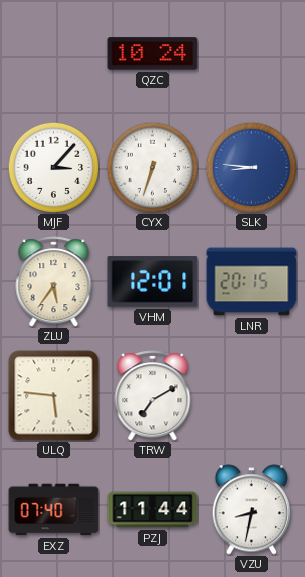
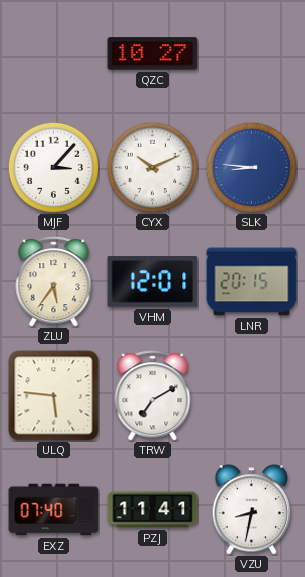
QZC: 10:24 -> 10:27 (153, 54)
CYX: 6:33 -> 10:11 (152, 167)
PZJ: 11:44 -> 11:41 (153, 510)
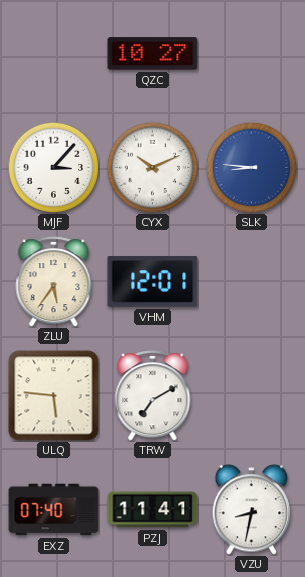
LNR: 20:15 -> none (252, 282)
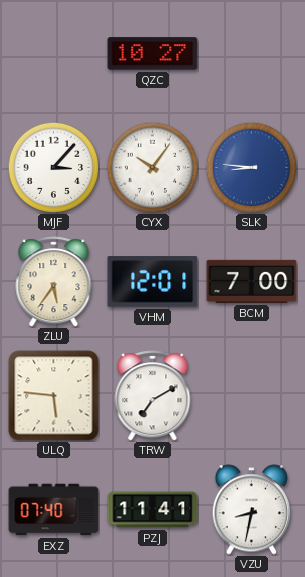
CYX: 10:11 -> 10:06 (152, 167)
BCM: none -> 7:00 (252, 281)
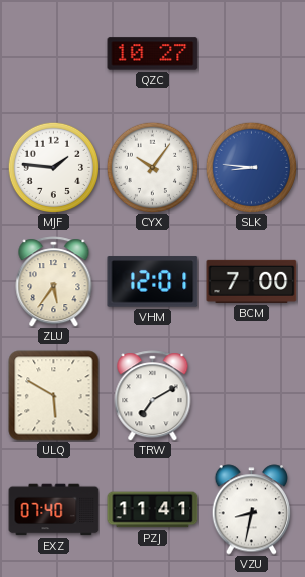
MJF: 3:07 -> 1:46 (53, 167)
ULQ: 5:46 -> 5:50 (54, 396)
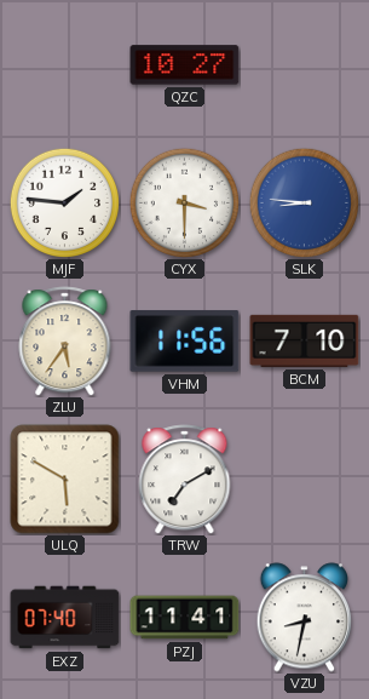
CYX: 10:06 -> 3:30 (184, 202)
VHM: 12:01 -> 11:56 (185, 342)
BCM: 7:00 -> 7:10 (305, 340)
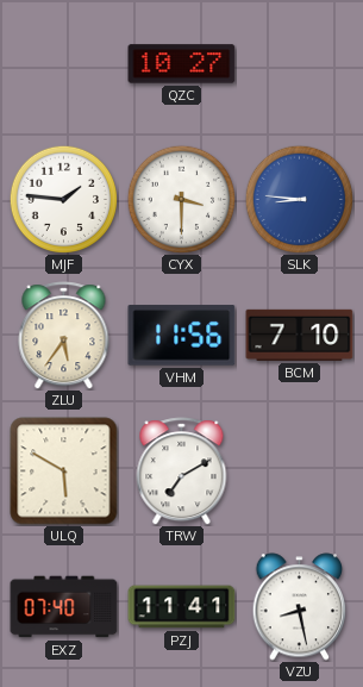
VZU: 8:32 -> 8:28 (300, 607)
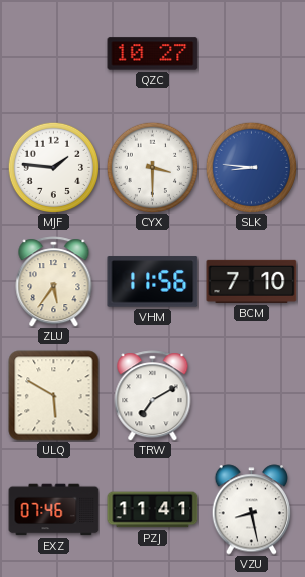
EXZ: 07:40 -> 07:46 (54, 510)
